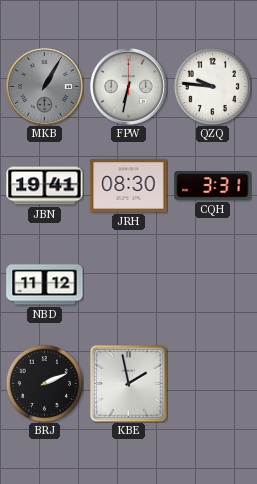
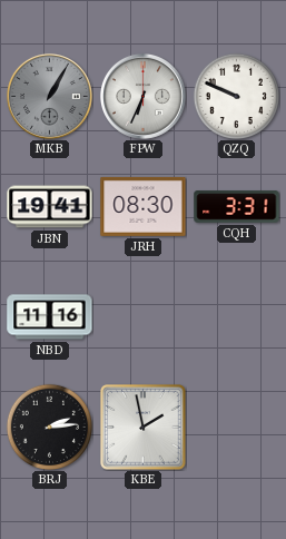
FPW: 6:32 -> 6:34 (142, 96)
QZQ: 9:46 -> 9:49 (236, 96)
NBD: 11:12 -> 11:16 (50, 317)
BRJ: 2:11 -> 2:14 (49, 427)
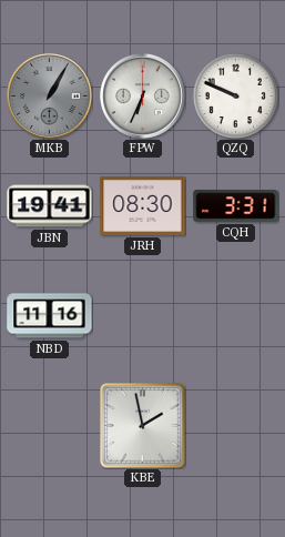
BRJ: 2:14 -> none (49, 427)
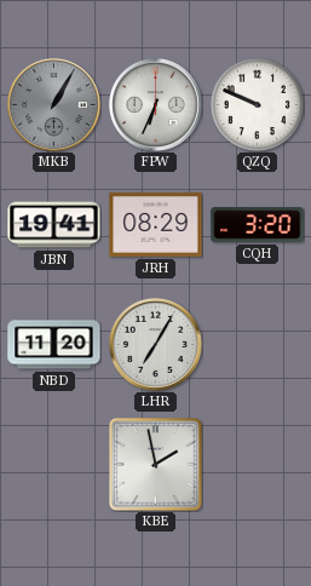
JRH: 08:30 -> 08:29 (156, 224)
CQH: 3:31 -> 3:20 (258, 225)
NBD: 11:16 -> 11:20 (54, 345)
LHR: none -> 7:05 (155, 344)
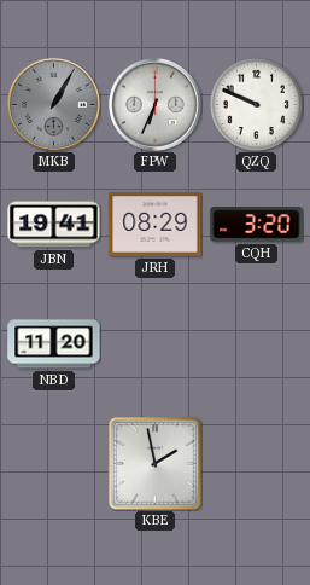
LHR: 7:05 -> none (155, 344)
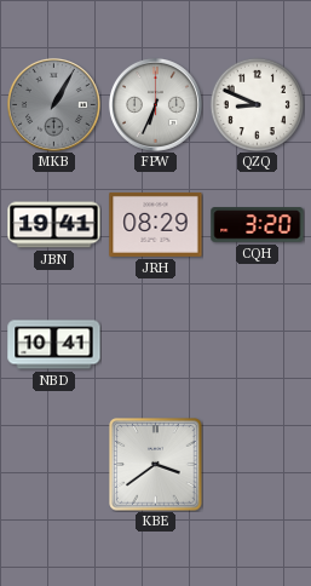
QZQ: 9:49 -> 8:49 (257, 104)
NBD: 11:20 -> 10:41 (54, 345)
KBE: 1:58 -> 3:39 (156, 465)
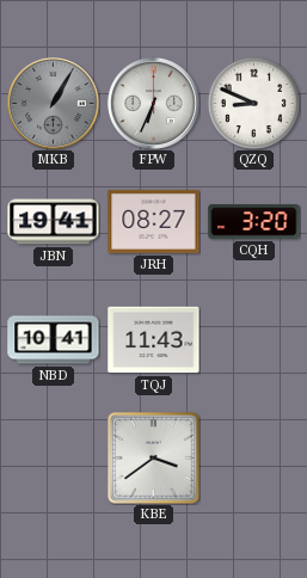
JRH: 08:29 -> 08:27 (154, 221)
TQJ: none -> 11:43 (154, 340)
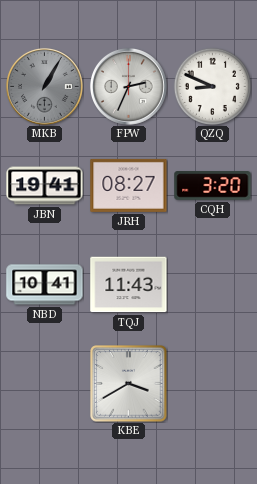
FPW: 6:34 -> 2:34 (128, 86)
KBE: 3:39 -> 3:40 (129, 384)
